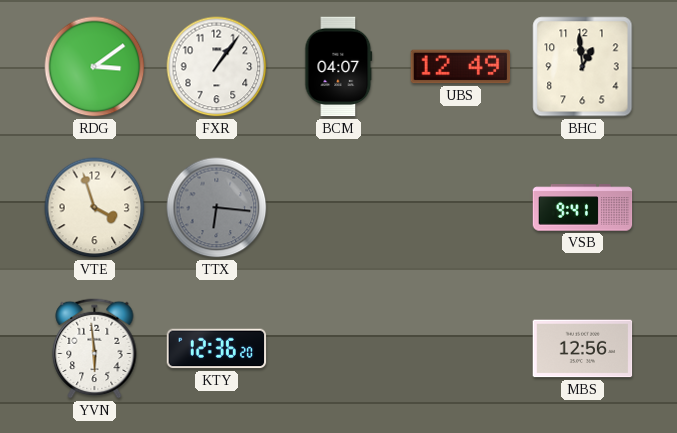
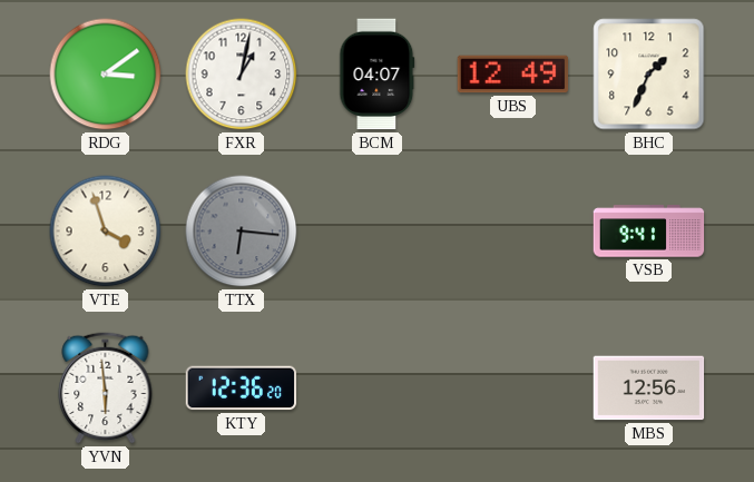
FXR: 1:06 -> 1:02 (242, 75)
BHC: 12:59 -> 1:34 (649, 75)
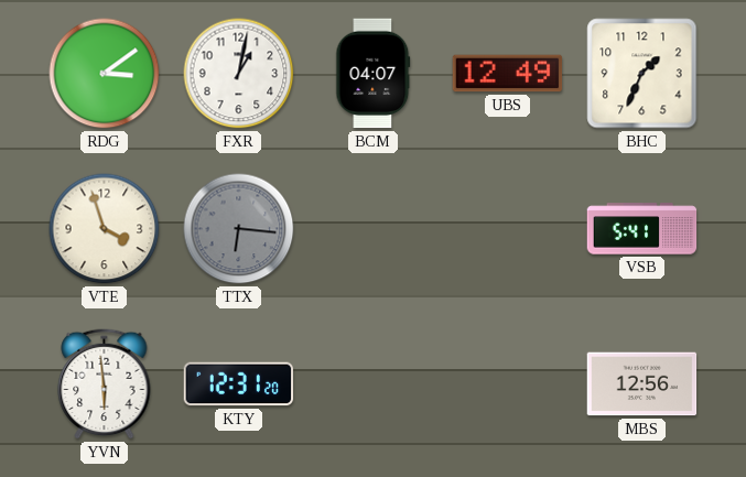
VSB: 9:41 -> 5:41 (642, 229)
KTY: 12:36 -> 12:31 (239, 384)
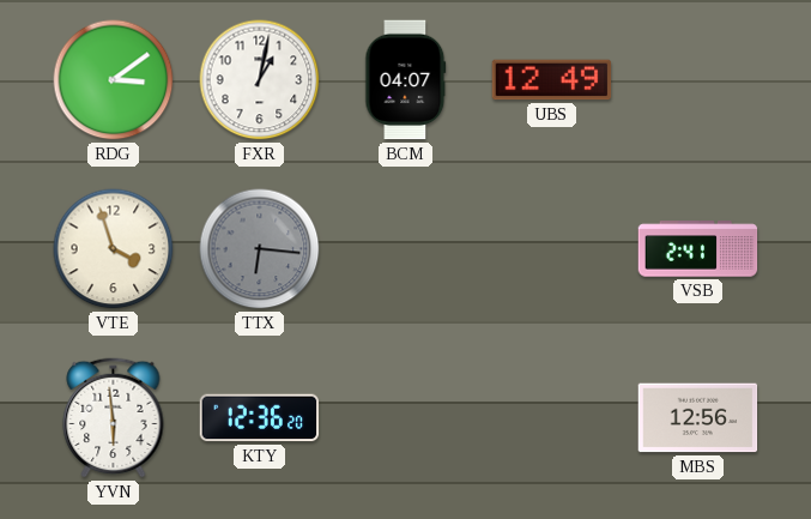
BHC: 1:34 -> none (642, 74)
VSB: 5:41 -> 2:41 (698, 249)
KTY: 12:31 -> 12:36 (260, 418)
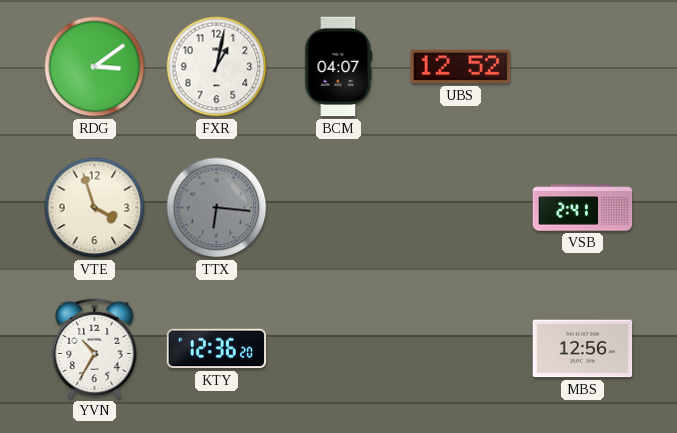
UBS: 12:49 -> 12:52 (461, 67)
YVN: 5:59 -> 10:35 (95, 348)
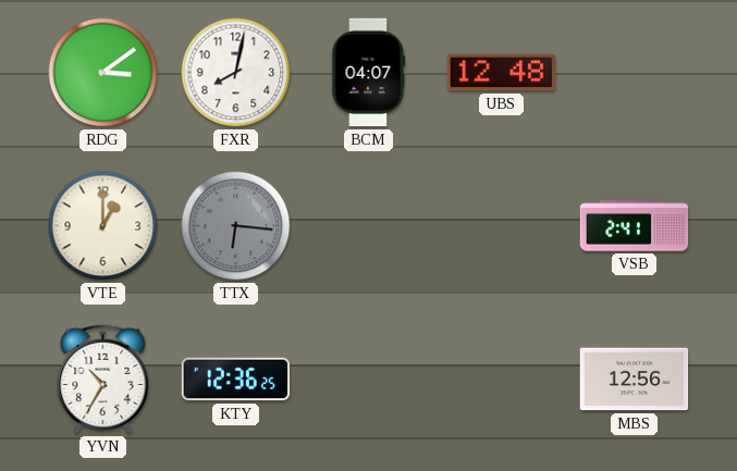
FXR: 1:02 -> 8:02 (236, 73)
UBS: 12:52 -> 12:48 (502, 73)
VTE: 3:57 -> 1:00 (103, 226)
KTY: 12:36:20 -> 12:36:25 (236, 380)
